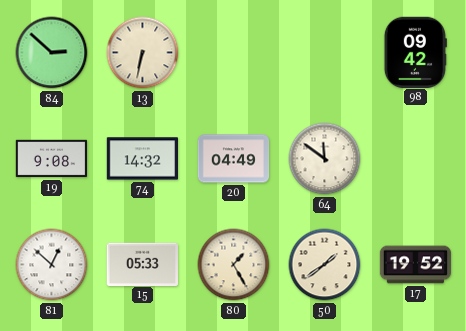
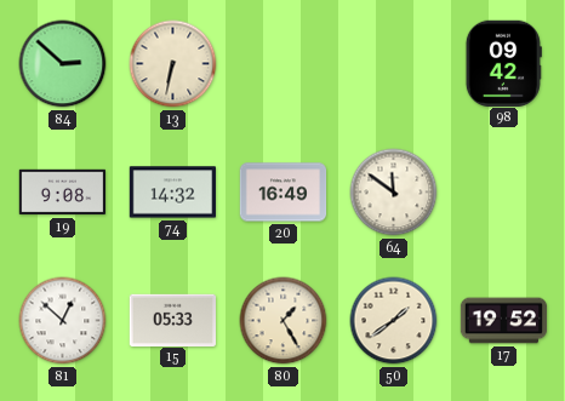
20: 04:49 -> 16:49 (284, 193)
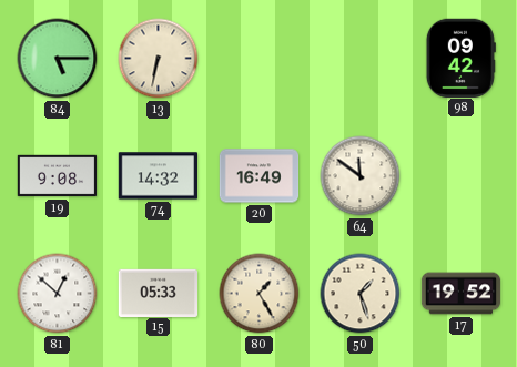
84: 2:52 -> 5:15 (58, 59)
50: 1:39 -> 1:27 (361, 294)
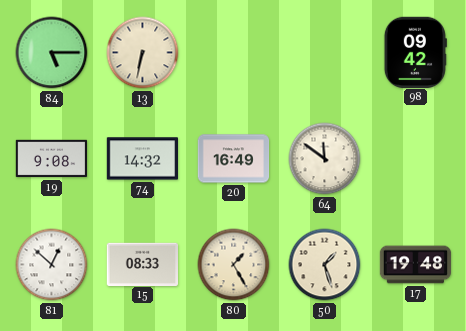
15: 05:33 -> 08:33 (142, 264)
17: 19:52 -> 19:48 (416, 265)
